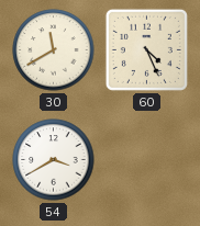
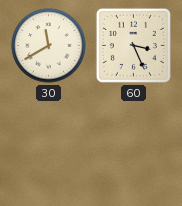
60: 4:26 -> 3:26 (133, 45)
54: 3:40 -> none (54, 160)
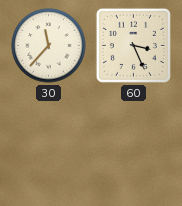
30: 11:40 -> 11:37 (49, 46)
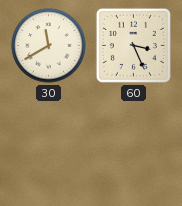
30: 11:37 -> 11:40 (49, 46)
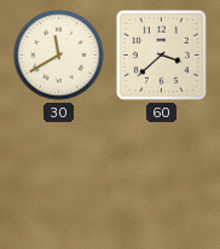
60: 3:26 -> 3:38 (161, 54)
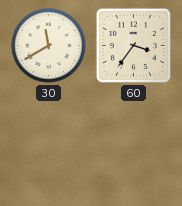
60: 3:38 -> 3:36 (133, 45)
